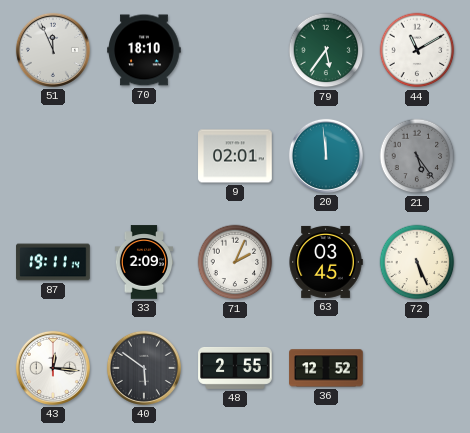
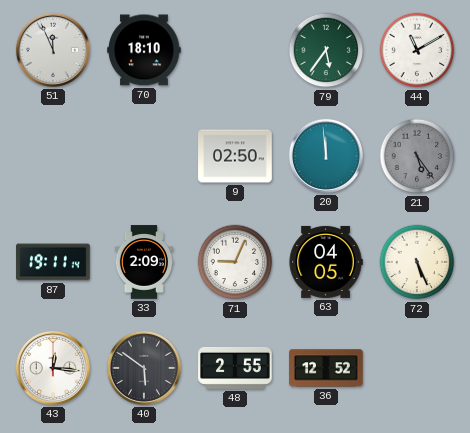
9: 02:01 -> 02:50 (235, 156)
71: 2:04 -> 9:04 (235, 262)
63: 03:45 -> 04:05 (326, 262)
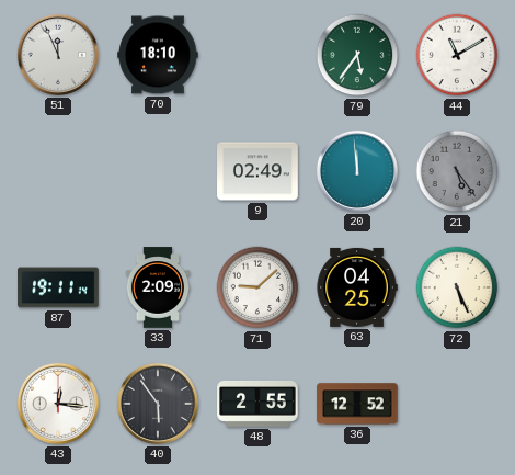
9: 02:50 -> 02:49 (257, 171)
71: 9:04 -> 9:08 (257, 287)
63: 04:05 -> 04:25 (357, 287)
40: 5:51 -> 5:54 (158, 404)
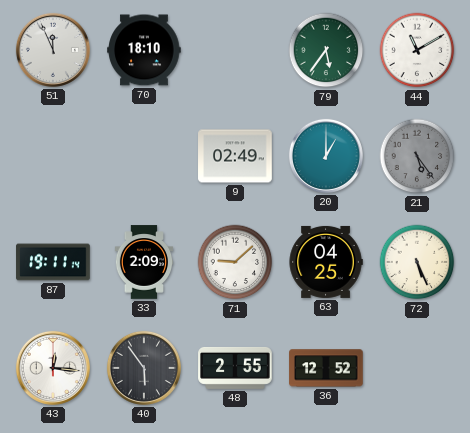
20: 11:59 -> 1:00 (326, 156)
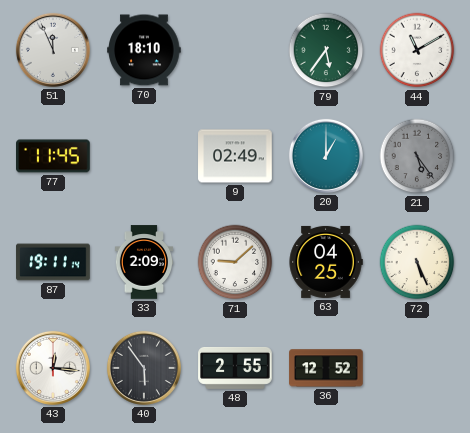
77: none -> 11:45 (53, 156)
